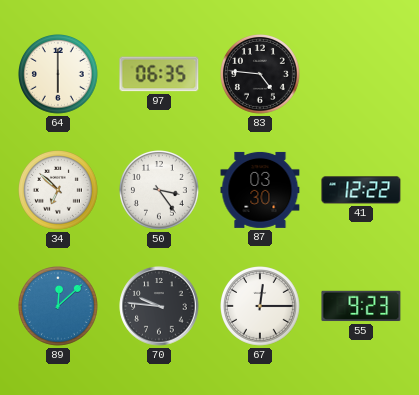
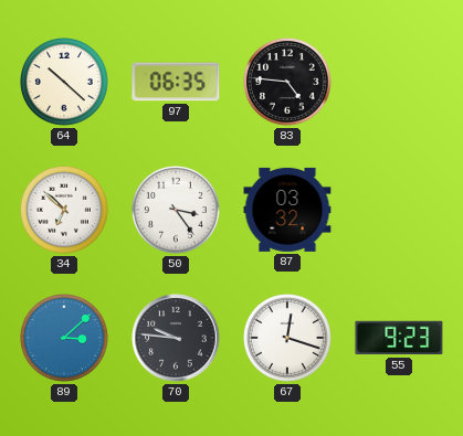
64: 6:00 -> 10:22 (65, 83)
87: 03:30 -> 03:32 (287, 210)
41: 12:22 -> none (361, 190)
89: 12:08 -> 3:08 (65, 339)
67: 12:15 -> 12:18 (288, 339)
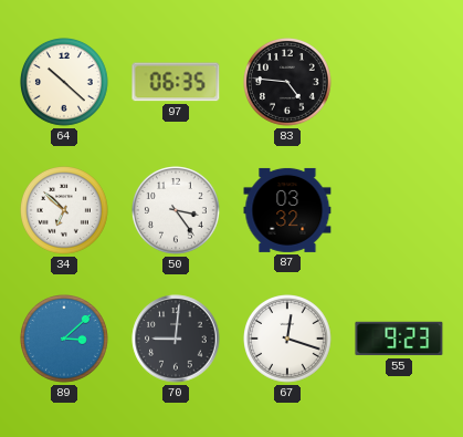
70: 9:46 -> 9:01 (176, 339)
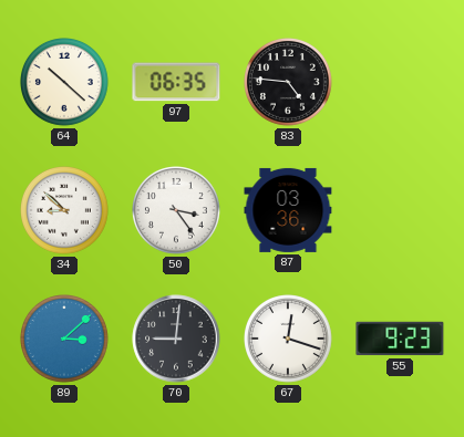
34: 6:52 -> 8:52 (65, 211)
87: 03:32 -> 03:36 (288, 210)
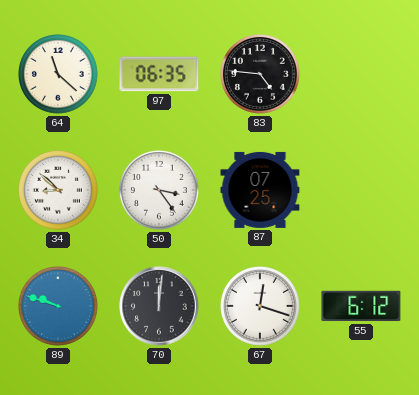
64: 10:22 -> 11:22 (59, 75)
87: 03:36 -> 07:25 (260, 190)
89: 3:08 -> 9:48 (59, 307)
70: 9:01 -> 12:01 (159, 306)
55: 9:23 -> 6:12 (361, 306)
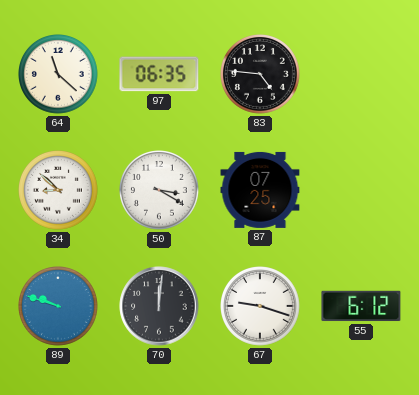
50: 3:24 -> 3:20 (160, 191)
67: 12:18 -> 9:18 (261, 307)
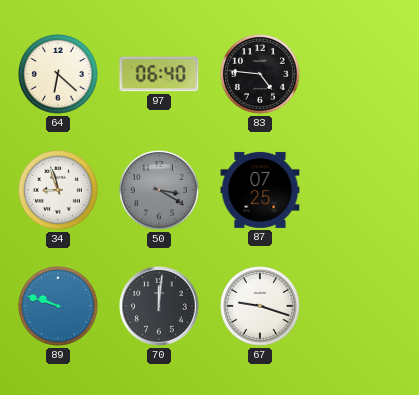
64: 11:22 -> 6:22 (59, 75)
97: 06:35 -> 06:40 (159, 74)
34: 8:52 -> 8:57 (59, 191)
50 dial: white -> grey (160, 191)
55: 6:12 -> none (361, 306)
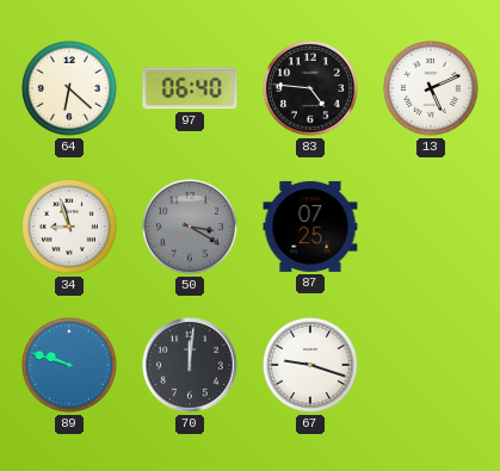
13: none -> 5:11 (432, 89)
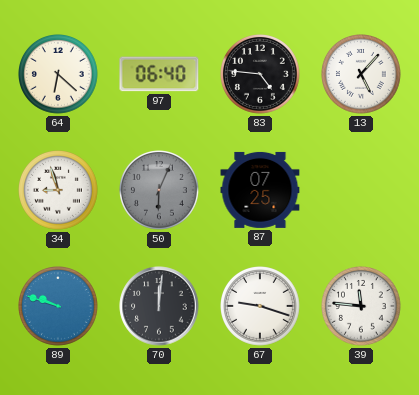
13: 5:11 -> 5:07 (362, 75)
50: 3:20 -> 6:04 (160, 191)
39: none -> 11:46 (362, 307)
